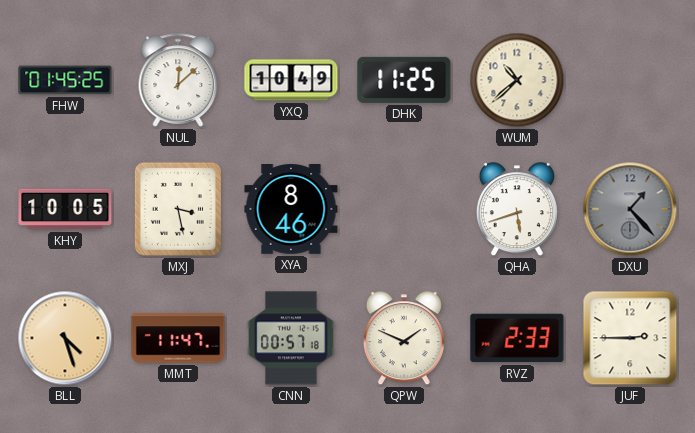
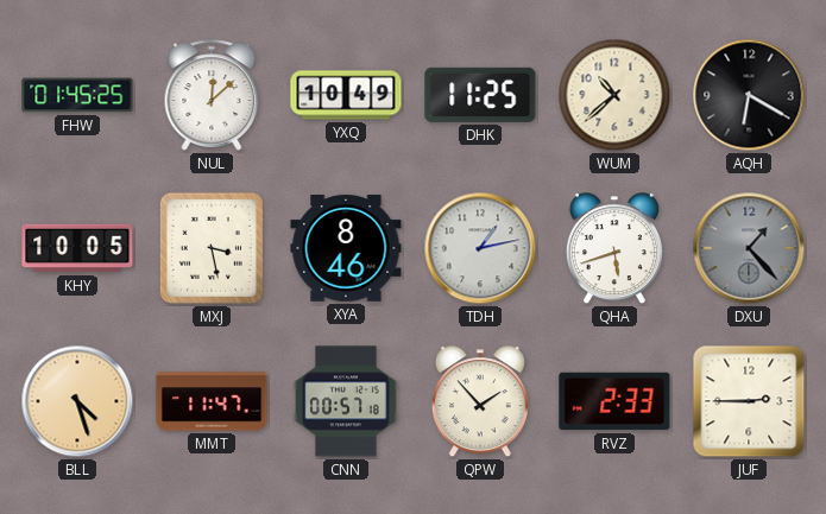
AQH: none -> 6:20 (749, 95)
TDH: none -> 1:13 (480, 248)
QPW: 1:49 -> 1:53 (480, 402)
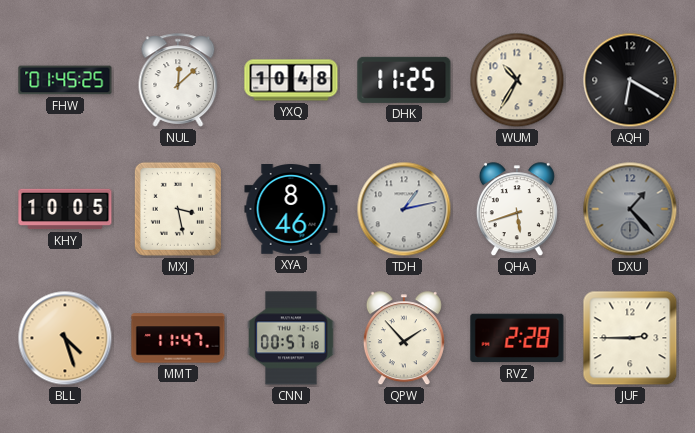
YXQ: 10:49 -> 10:48 (291, 80)
WUM: 10:38 -> 10:35 (517, 80)
RVZ: 2:33 -> 2:28 (517, 338)
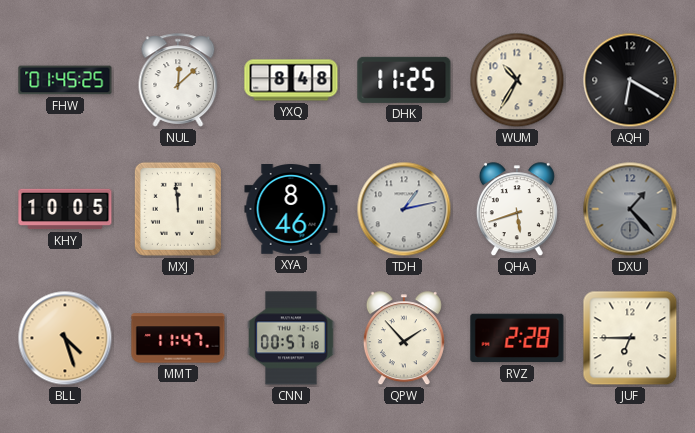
YXQ: 10:48 -> 8:48 (291, 80)
MXJ: 3:28 -> 11:59 (178, 209)
JUF: 2:45 -> 6:45 (630, 338)
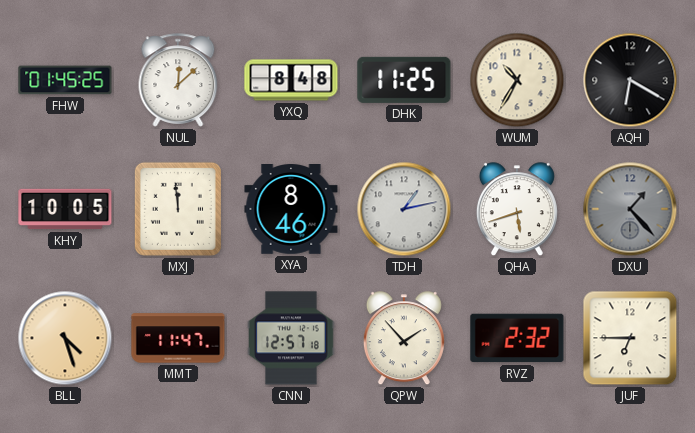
CNN: 00:57 -> 12:57 (292, 338)
RVZ: 2:28 -> 2:32 (517, 338)
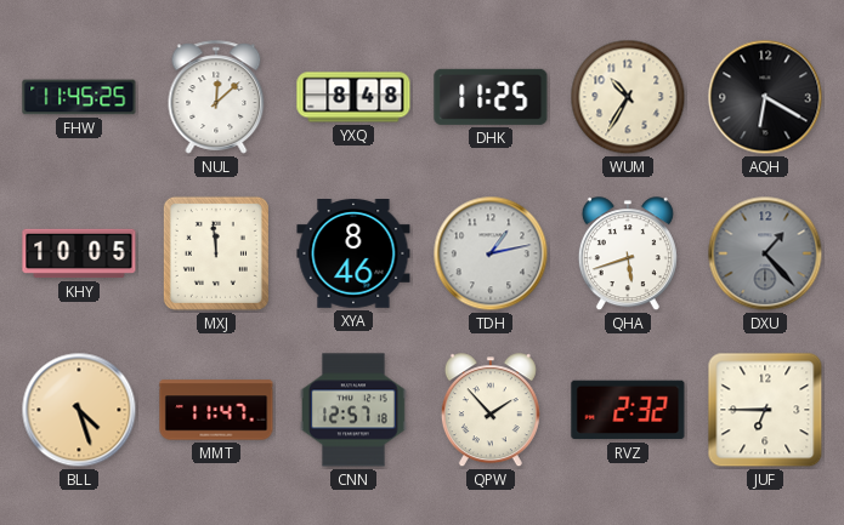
FHW: 01:45 -> 11:45 (79, 97)
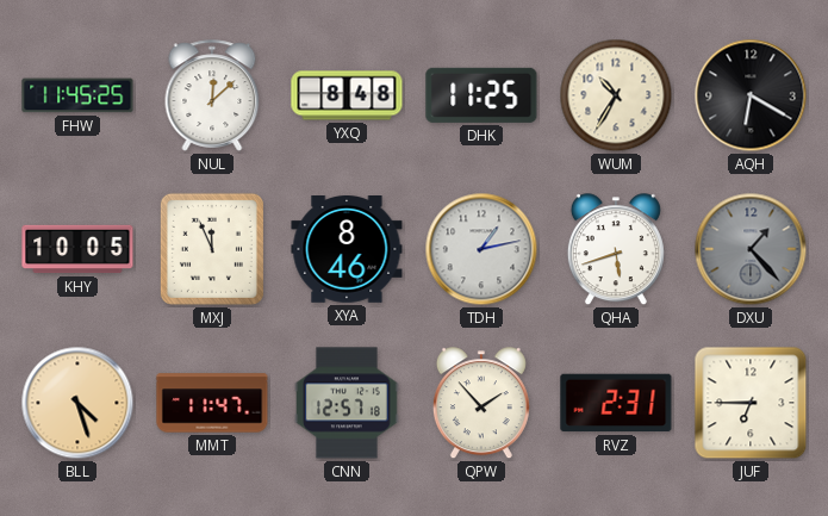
MXJ: 11:59 -> 11:56 (212, 249)
RVZ: 2:32 -> 2:31 (616, 403)
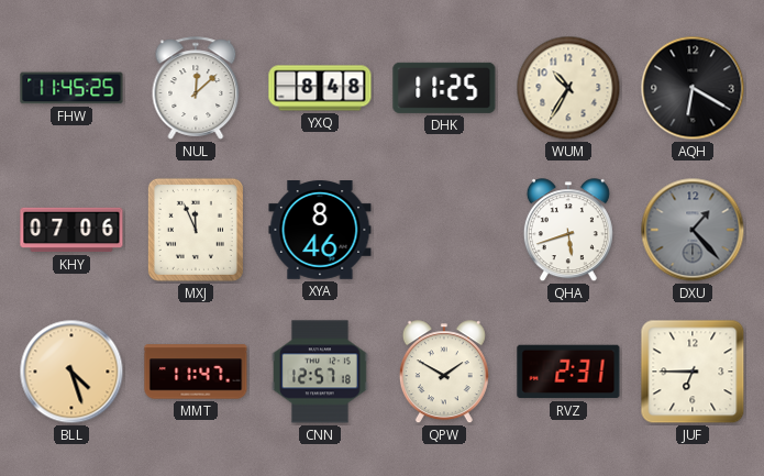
KHY: 10:05 -> 07:06 (71, 230)
TDH: 1:13 -> none (481, 249)
QPW: 1:53 -> 1:50 (444, 373)
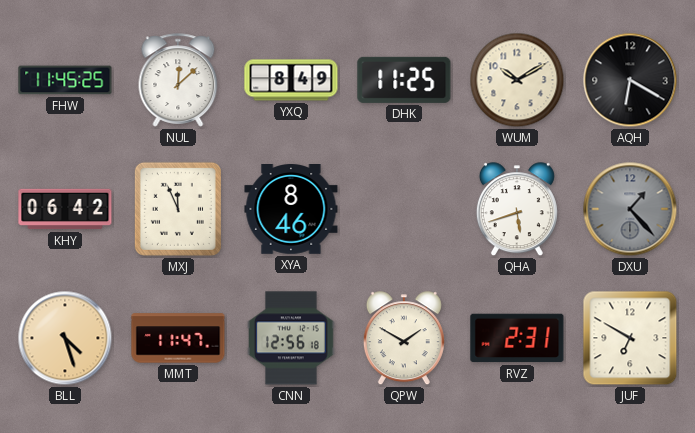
YXQ: 8:48 -> 8:49 (291, 80)
WUM: 10:35 -> 10:10 (517, 80)
KHY: 07:06 -> 06:42 (65, 209)
CNN: 12:57 -> 12:56 (292, 338)
JUF: 6:45 -> 6:50 (630, 338)
